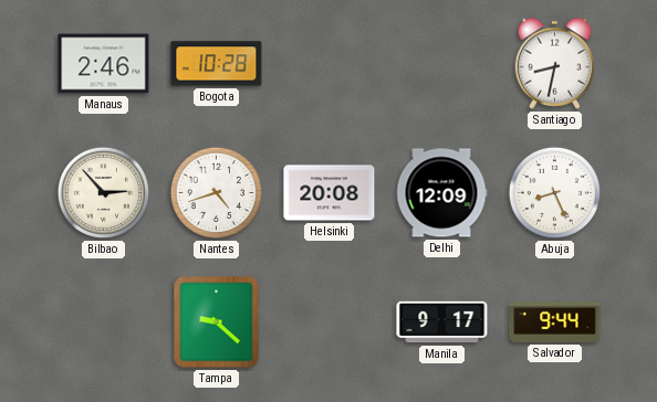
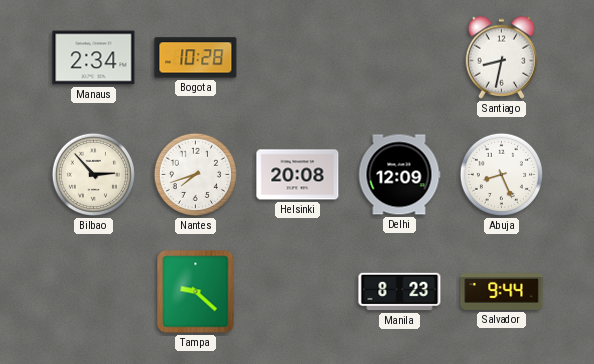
Manaus: 2:46 -> 2:34 (94, 58)
Nantes: 4:42 -> 7:42 (195, 174)
Manila: 9:17 -> 8:23 (400, 292)
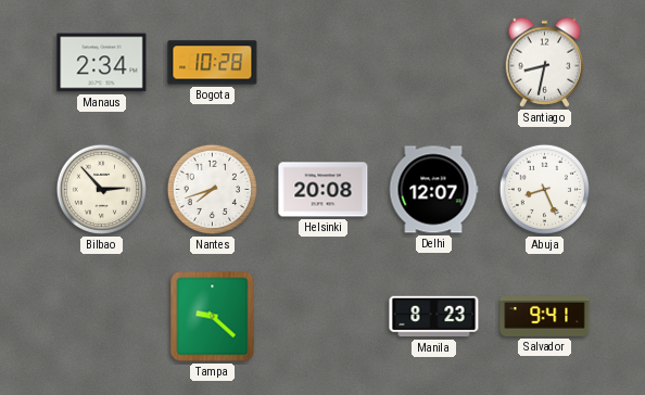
Delhi: 12:09 -> 12:07 (433, 190)
Salvador: 9:44 -> 9:41 (545, 317)
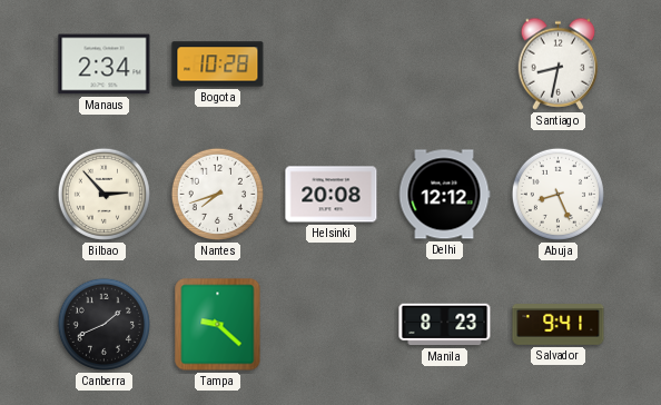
Delhi: 12:07 -> 12:12 (444, 195)
Canberra: none -> 1:41 (103, 324)
